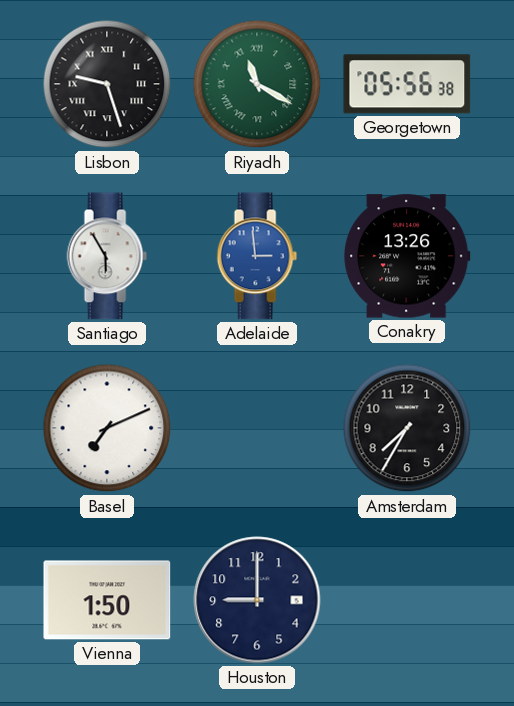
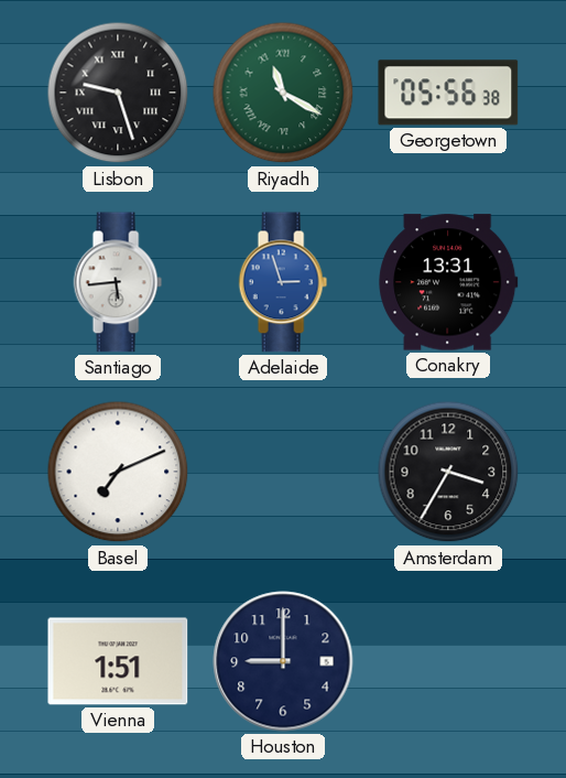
Santiago: 5:55 -> 5:44 (118, 282)
Adelaide: 2:59 -> 2:57 (283, 282)
Conakry: 13:26 -> 13:31 (448, 282)
Amsterdam: 7:35 -> 3:35 (448, 472)
Vienna: 1:50 -> 1:51 (118, 661)
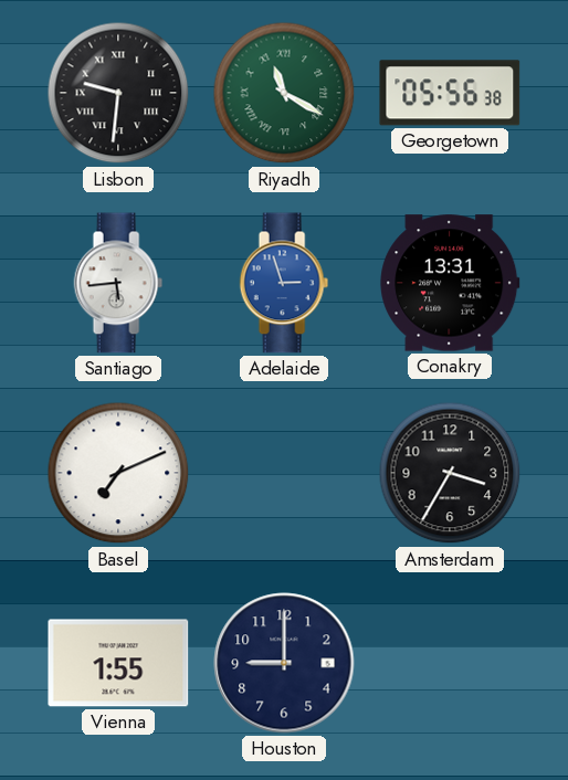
Lisbon: 9:27 -> 9:31 (118, 93)
Vienna: 1:51 -> 1:55 (118, 663)
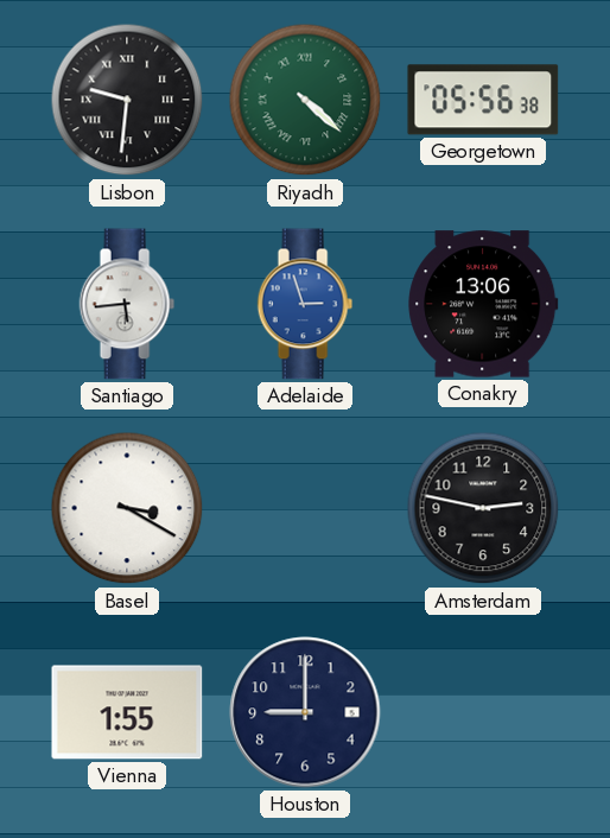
Riyadh: 11:20 -> 4:22 (305, 100)
Conakry: 13:31 -> 13:06 (483, 304)
Basel: 7:11 -> 3:20 (127, 508)
Amsterdam: 3:35 -> 2:47 (483, 508)
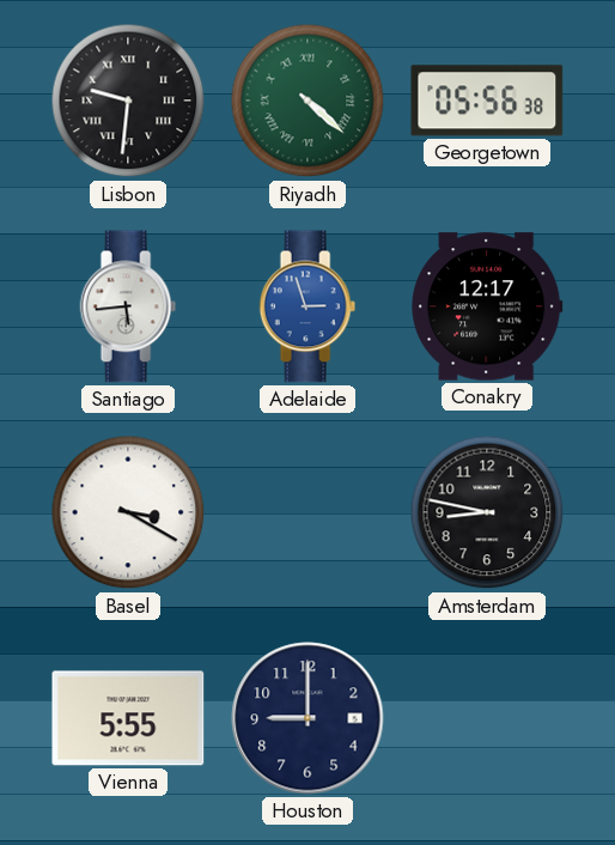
Conakry: 13:06 -> 12:17 (487, 306)
Amsterdam: 2:47 -> 8:47 (487, 512)
Vienna: 1:55 -> 5:55 (128, 718)
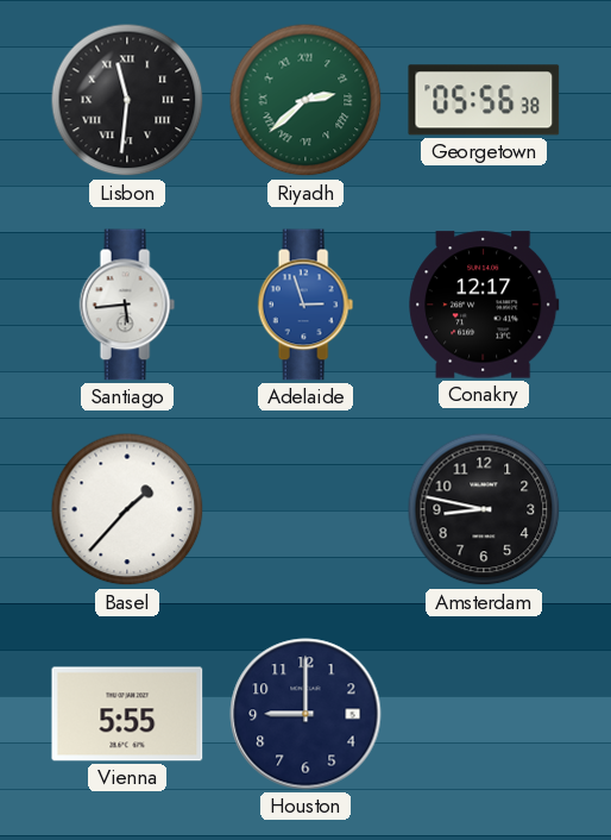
Lisbon: 9:31 -> 11:31 (127, 100)
Riyadh: 4:22 -> 2:38 (305, 100)
Basel: 3:20 -> 1:37 (127, 509)
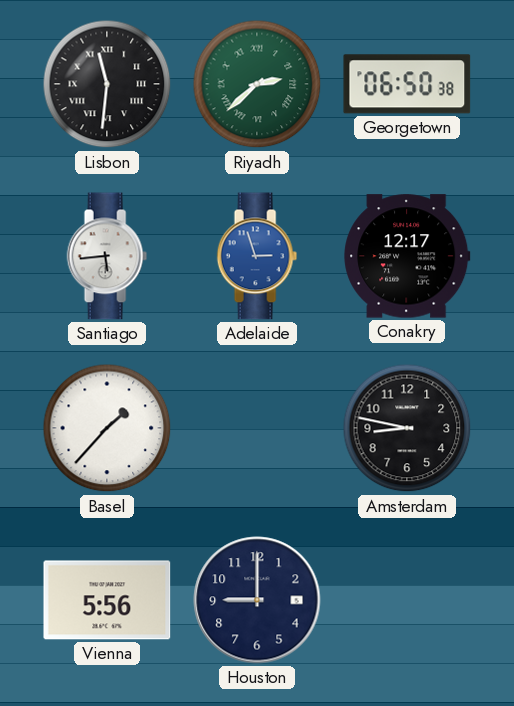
Georgetown: 05:56 -> 06:50 (407, 84)
Vienna: 5:55 -> 5:56 (107, 600)
